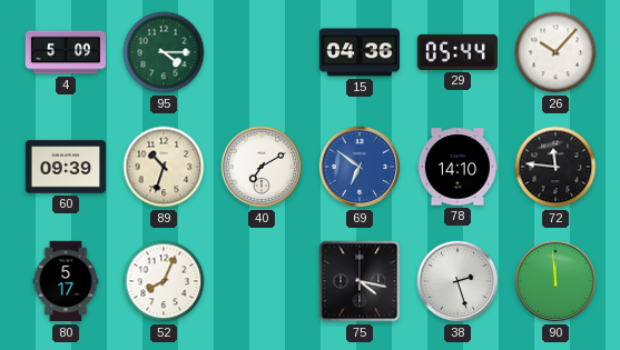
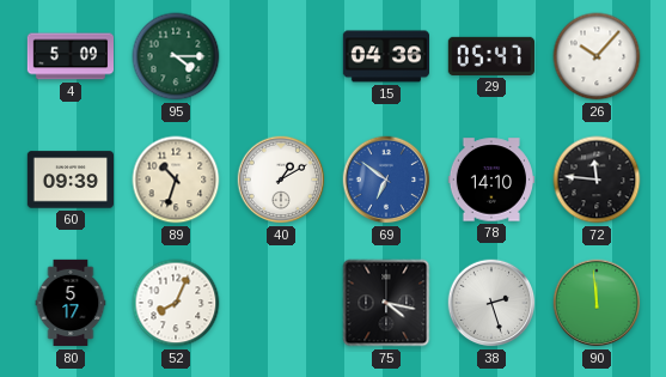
29: 05:44 -> 05:47 (490, 56)
40: 7:10 -> 1:10 (281, 180)
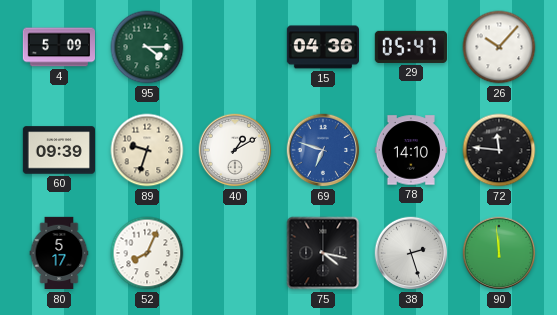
89: 10:33 -> 9:33 (147, 150)
69: 6:51 -> 6:48 (323, 150)
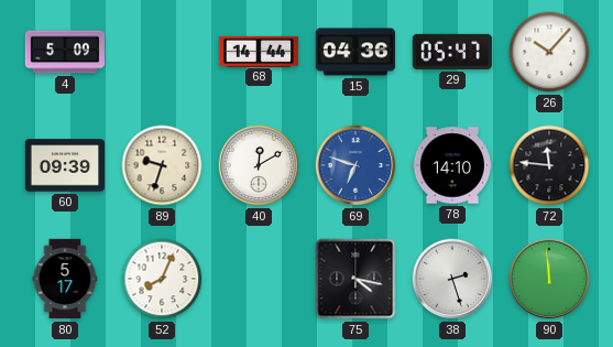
95: 4:15 -> none (147, 47)
68: none -> 14:44 (258, 51)
40: 1:10 -> 12:10 (259, 165)
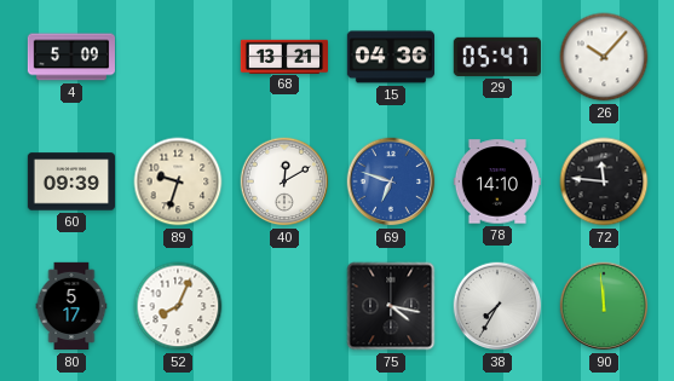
68: 14:44 -> 13:21 (283, 56)
38: 2:27 -> 7:35 (497, 306)
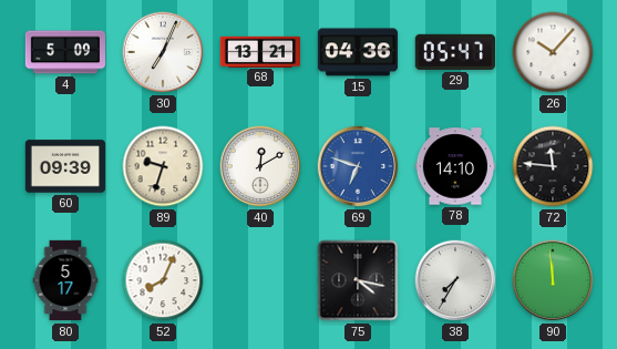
30: none -> 7:04 (163, 52)
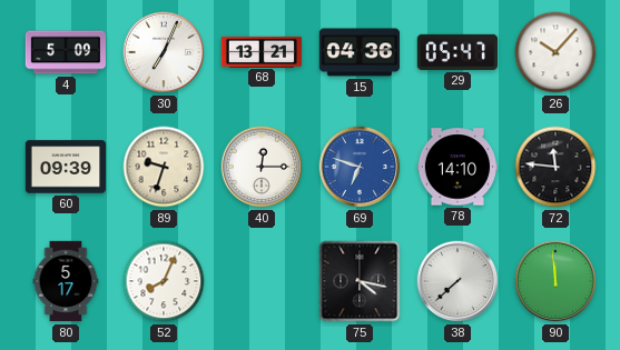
40: 12:10 -> 12:15 (262, 167)
38: 7:35 -> 7:38 (457, 281)
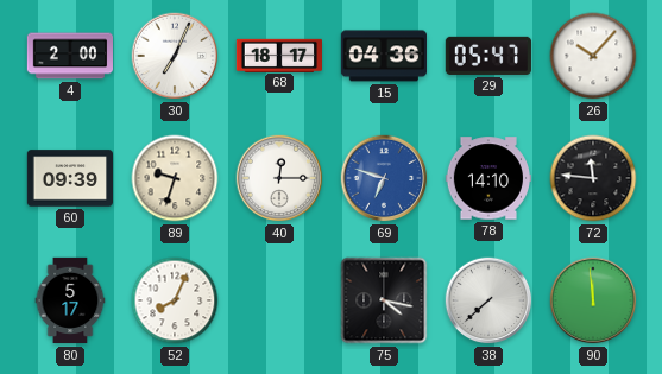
4: 5:09 -> 2:00 (69, 56)
68: 13:21 -> 18:17 (278, 55)
